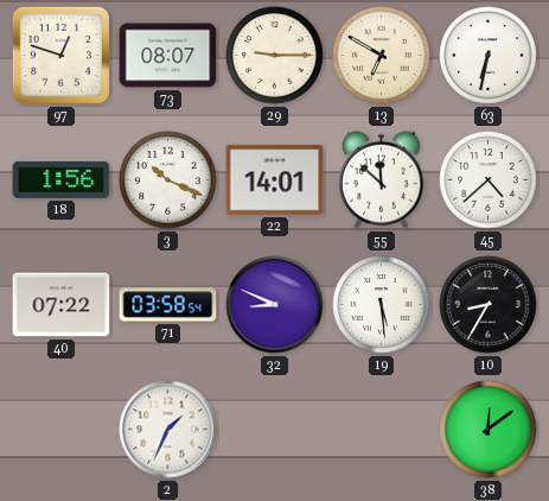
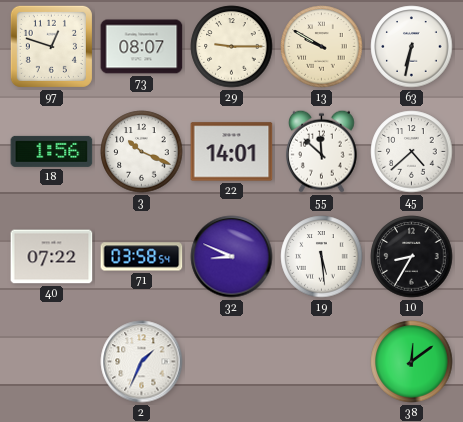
13: 6:50 -> 9:50 (322, 47)
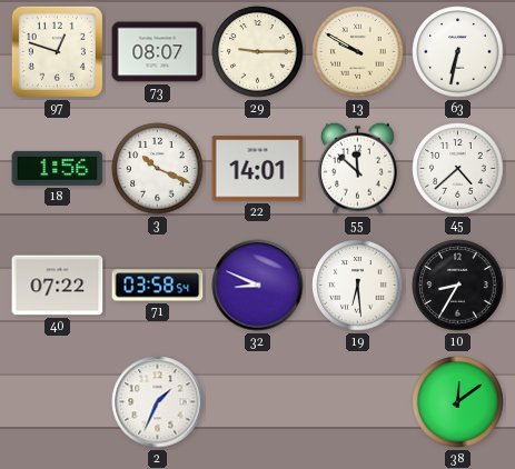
19: 5:29 -> 6:29 (358, 286)
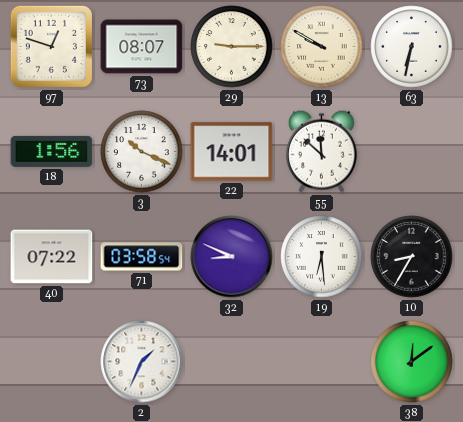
45: 4:38 -> none (458, 169)
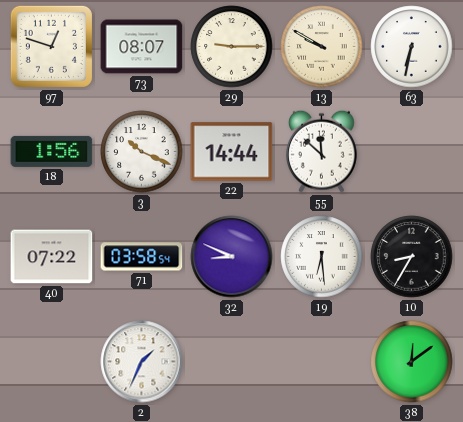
22: 14:01 -> 14:44 (232, 152)
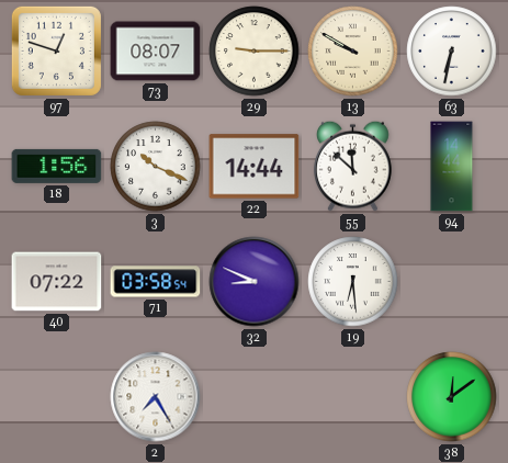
94: none -> 14:44 (452, 167)
10: 8:35 -> none (412, 257)
2: 1:34 -> 7:25 (156, 397)
